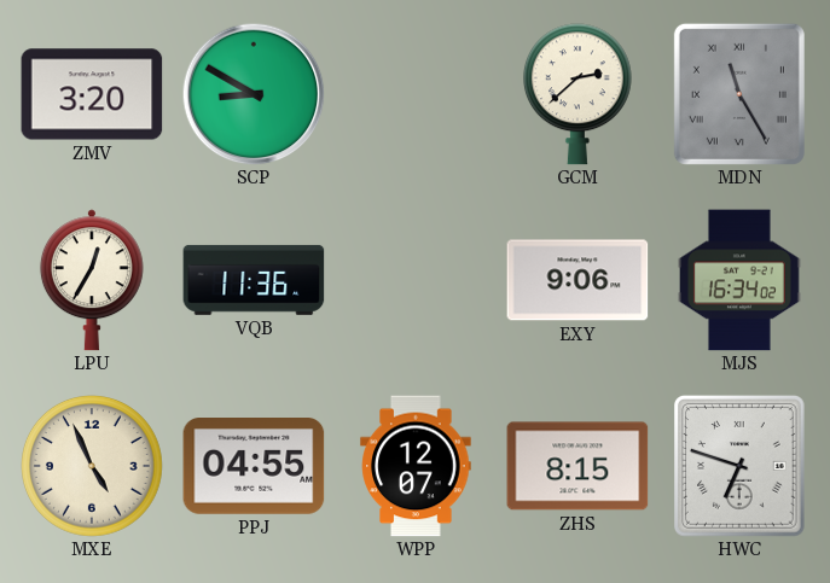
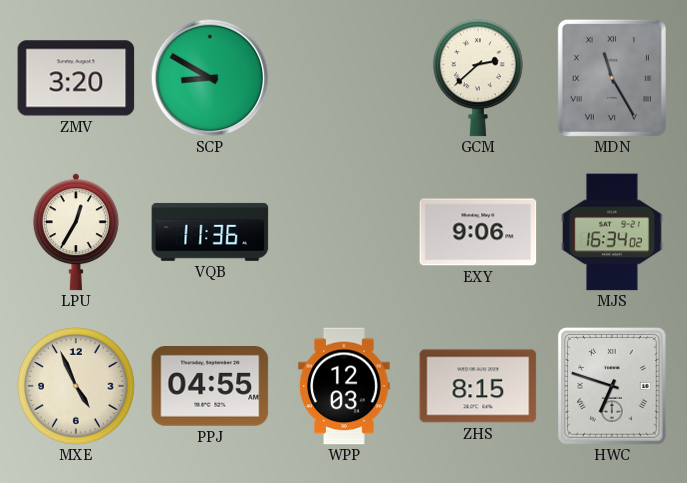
WPP: 12:07 -> 12:03 (344, 386)
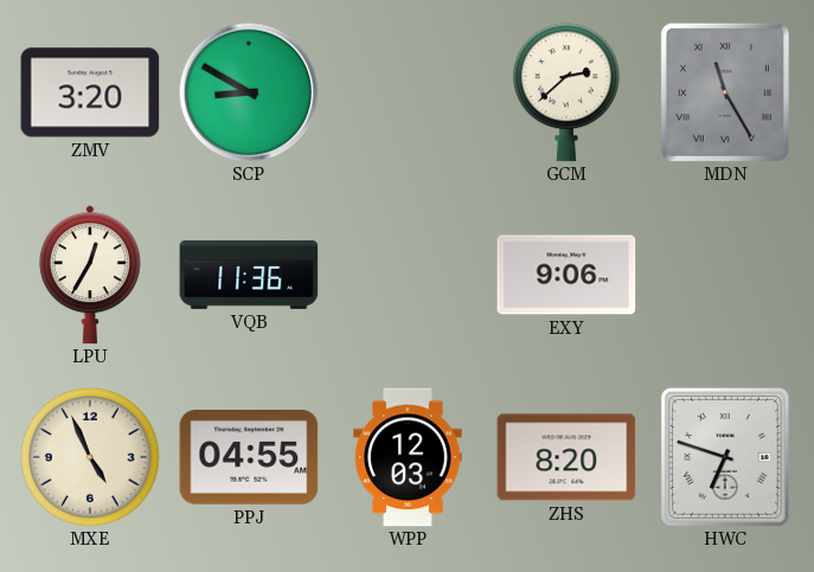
MJS: 16:34 -> none (613, 232)
ZHS: 8:15 -> 8:20 (566, 457)
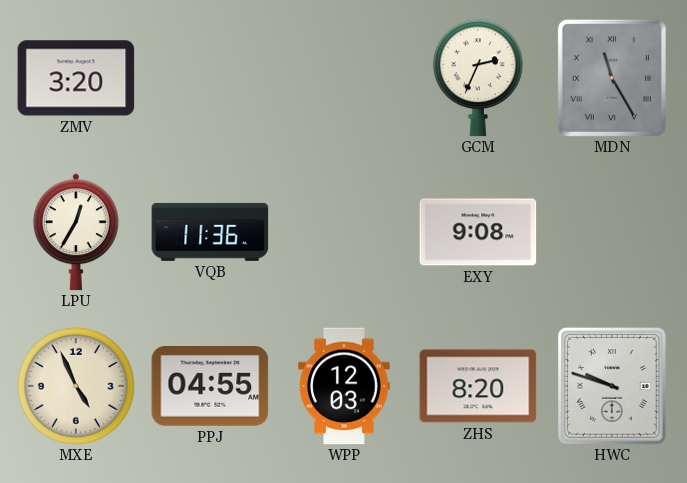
SCP: 8:50 -> none (249, 92)
GCM: 2:38 -> 2:34 (478, 78)
EXY: 9:06 -> 9:08 (478, 232)
HWC: 6:48 -> 9:48 (612, 387)
